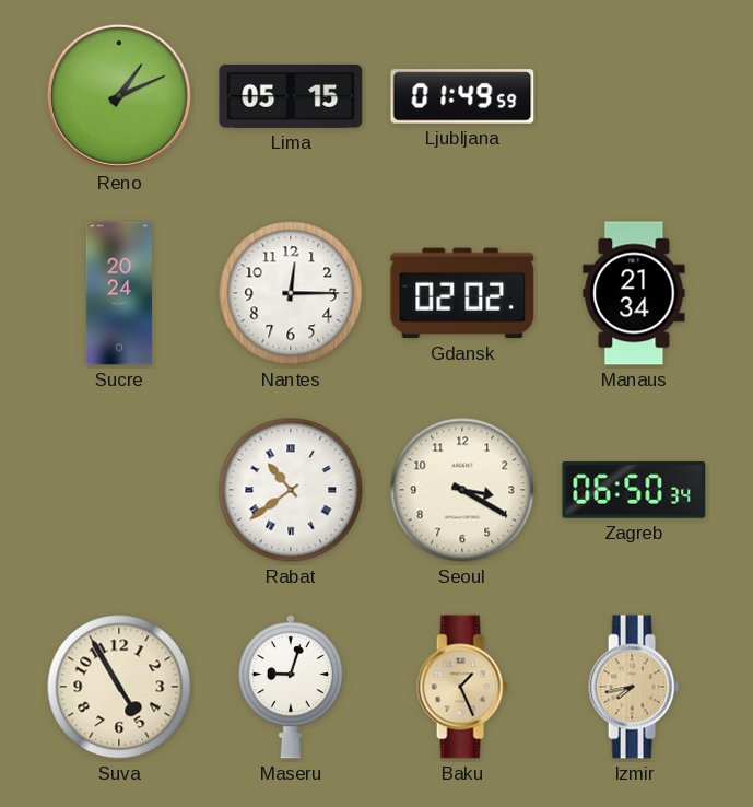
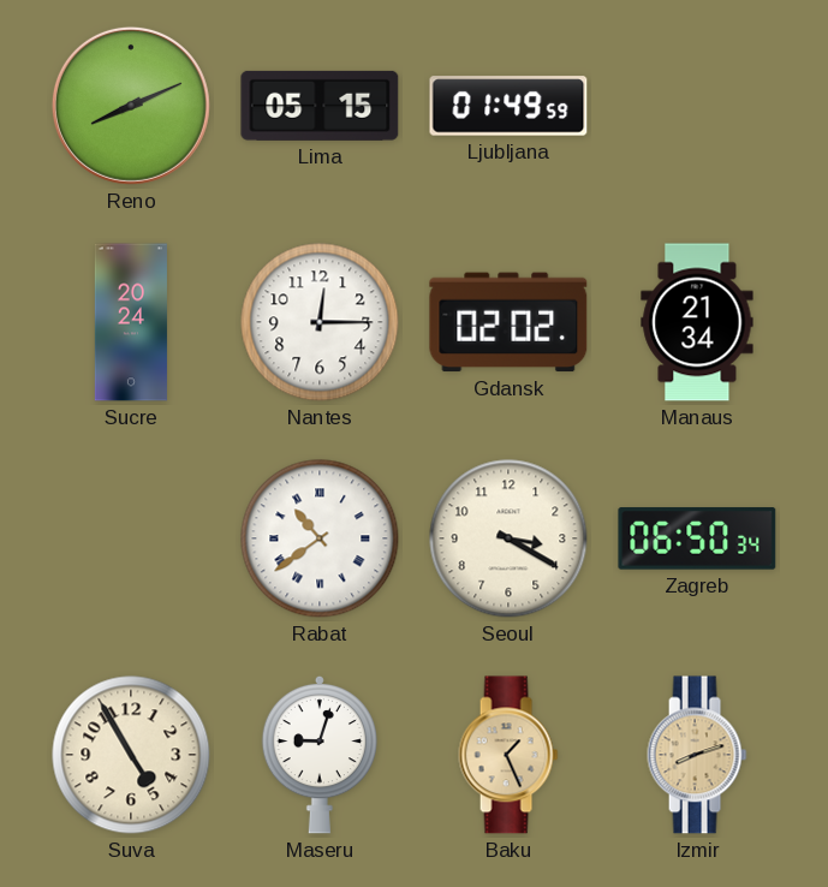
Reno: 1:11 -> 8:11 (131, 106)
Izmir: 7:43 -> 8:12 (697, 755)
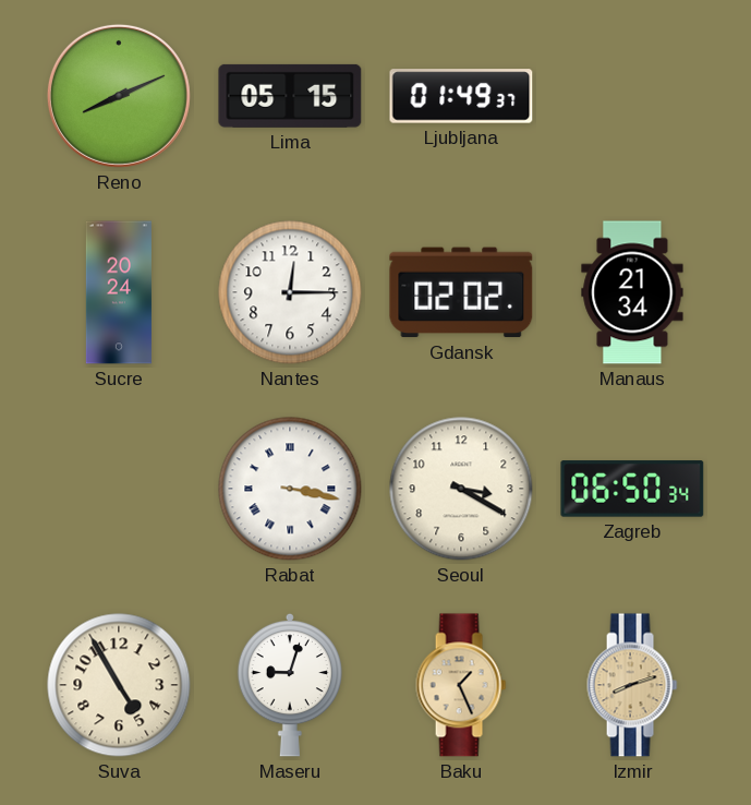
Ljubljana: 01:49:59 -> 01:49:37 (461, 96)
Rabat: 10:39 -> 3:17 (290, 489)
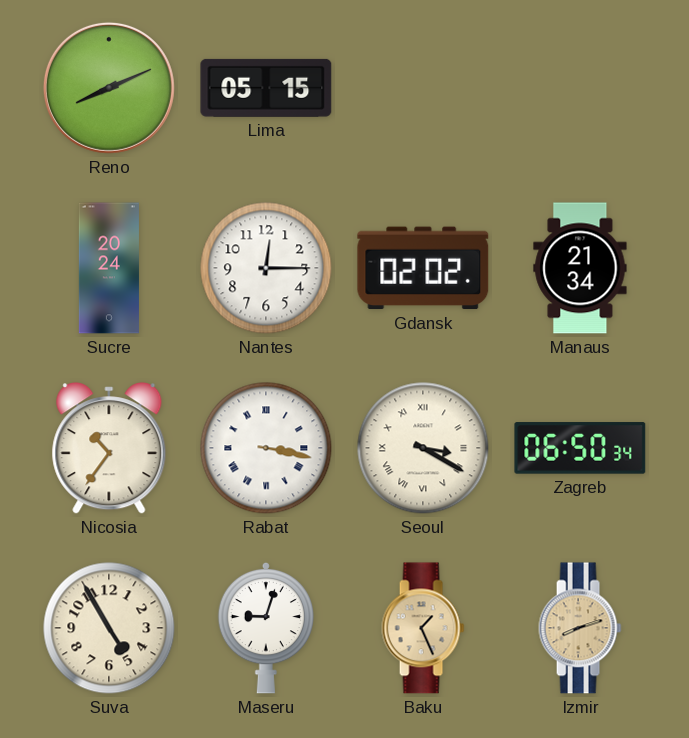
Ljubljana: 01:49 -> none (461, 96)
Nicosia: none -> 10:36 (109, 448)
Seoul numerals: Arabic -> Roman (423, 448)
